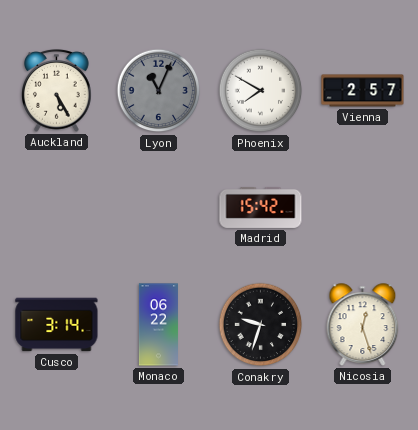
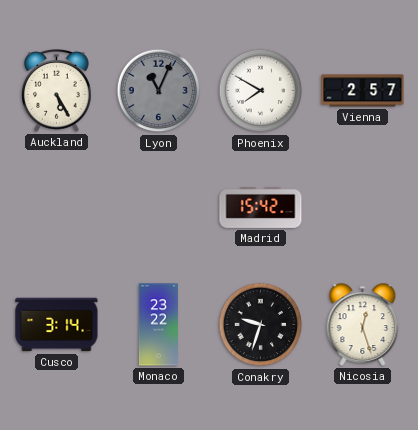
Monaco: 06:22 -> 23:22 (158, 325)
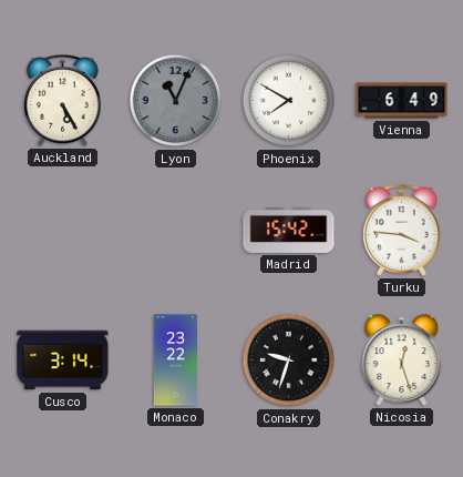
Vienna: 2:57 -> 6:49 (402, 101)
Turku: none -> 3:46 (402, 231)
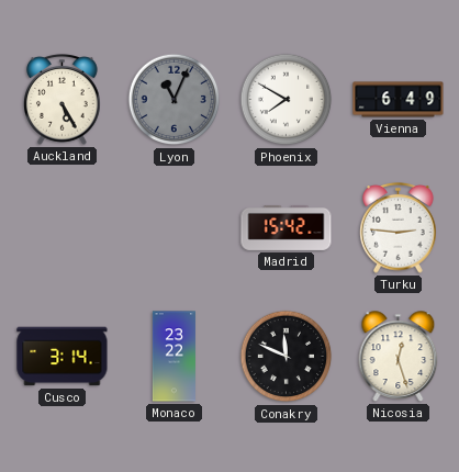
Turku: 3:46 -> 2:46 (399, 228)
Conakry: 9:33 -> 11:49 (287, 357)
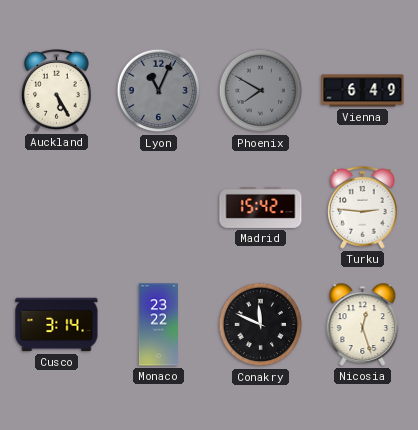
Phoenix dial: white -> grey (261, 91)
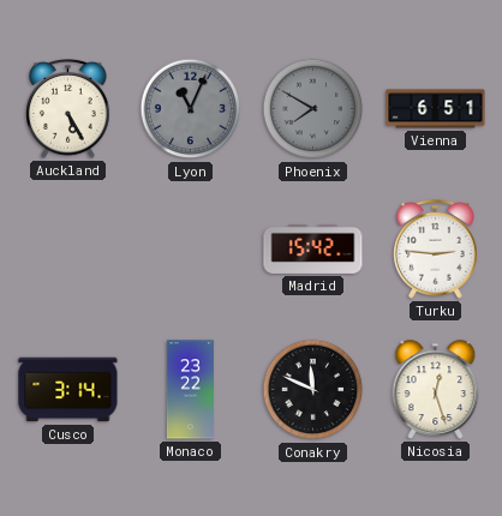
Vienna: 6:49 -> 6:51 (436, 109)
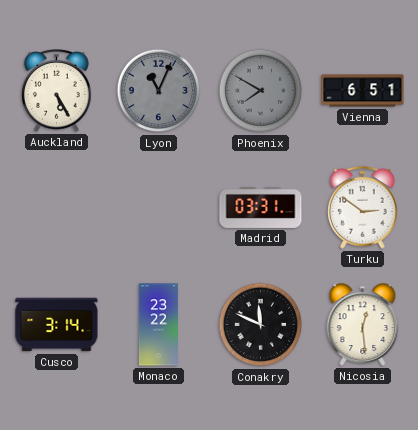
Madrid: 15:42 -> 03:31 (261, 207)
Turku: 2:46 -> 2:51 (363, 208)
Nicosia: 12:27 -> 12:29 (363, 325)
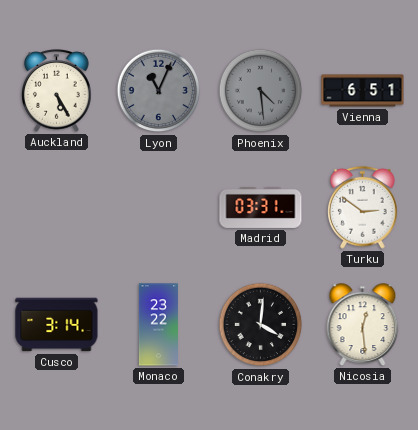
Phoenix: 7:50 -> 4:29 (261, 91)
Conakry: 11:49 -> 4:01 (261, 325)
